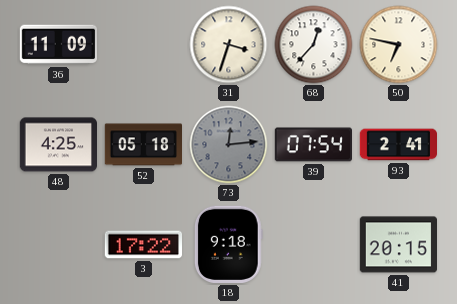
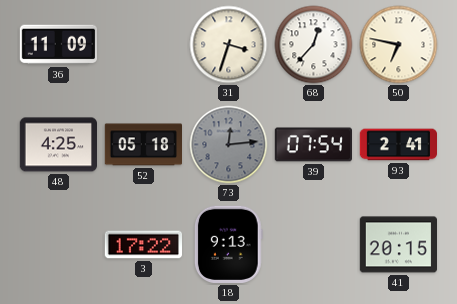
18: 9:18 -> 9:13 (228, 244)
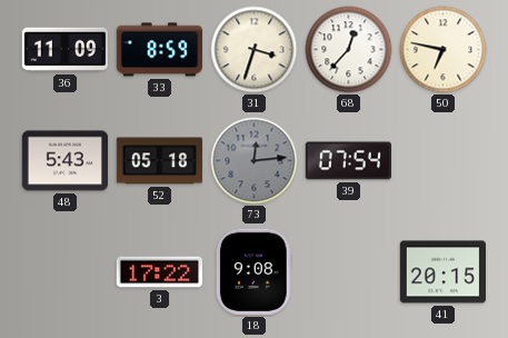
33: none -> 8:59 (159, 50)
48: 4:25 -> 5:43 (64, 161)
93: 2:41 -> none (399, 145)
18: 9:13 -> 9:08 (253, 271)
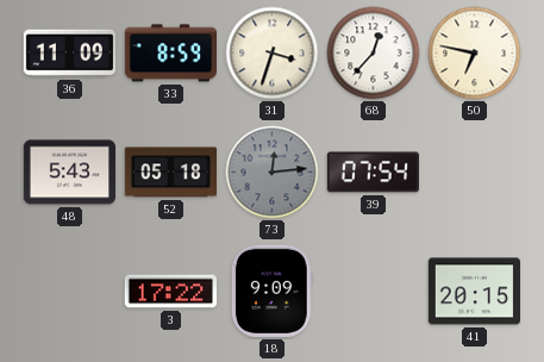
18: 9:08 -> 9:09 (271, 291)
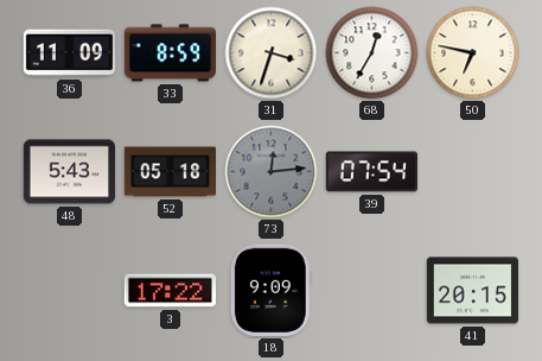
68: 12:37 -> 12:35 (372, 53)
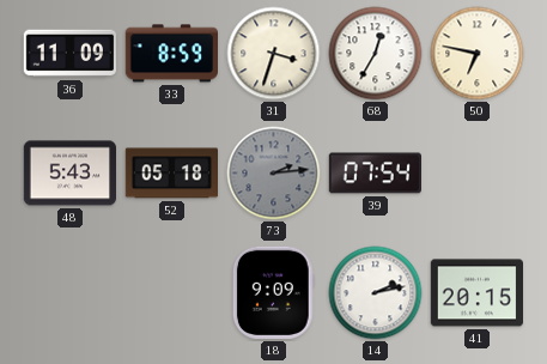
73: 12:14 -> 2:14 (274, 174)
3: 17:22 -> none (170, 291)
14: none -> 2:13 (376, 293)
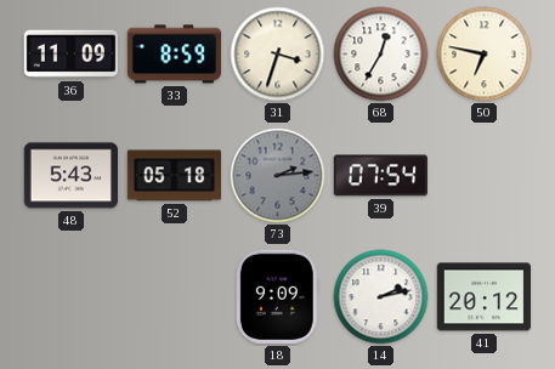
41: 20:15 -> 20:12 (483, 297)
